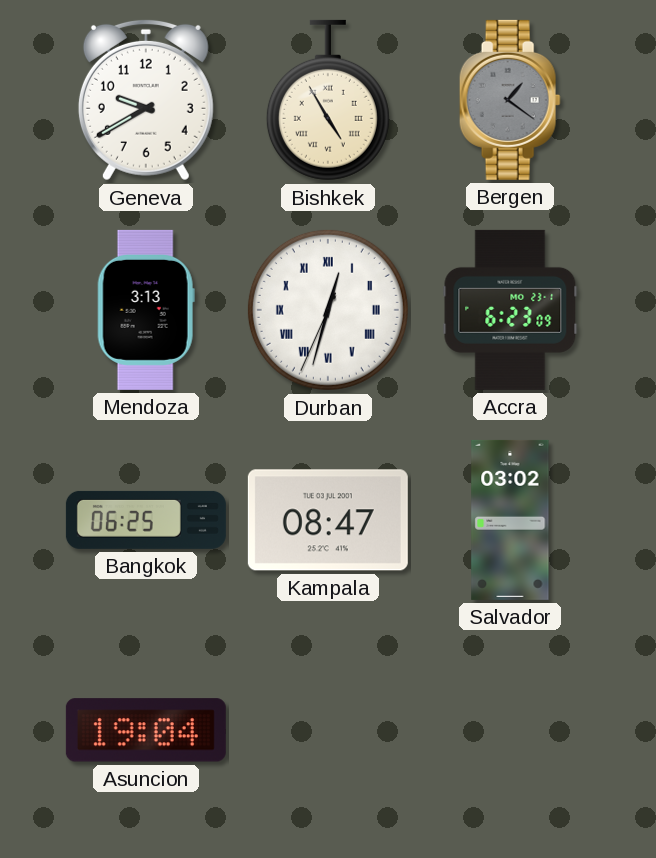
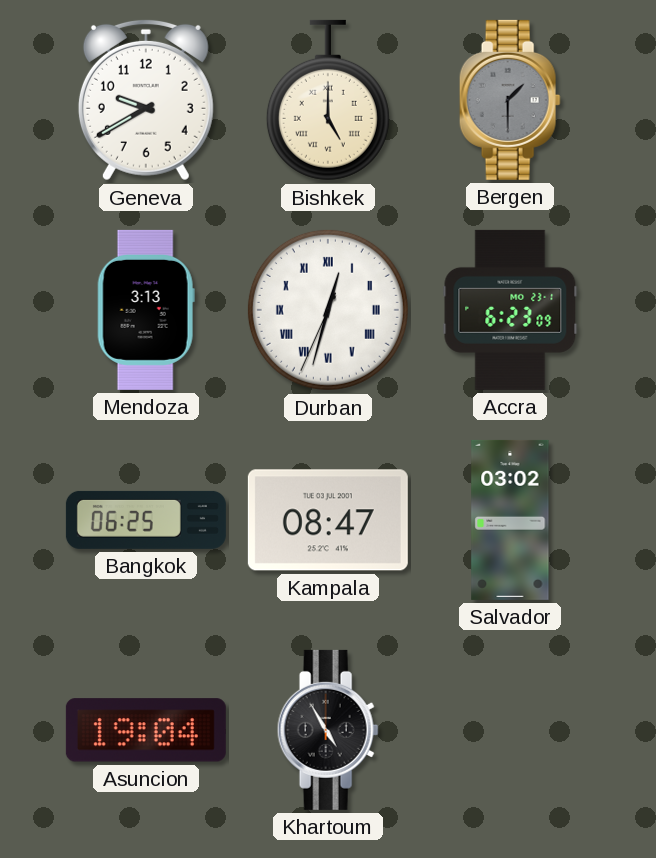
Bishkek: 4:55 -> 5:00 (328, 100)
Bergen: 1:21 -> 1:30 (510, 100)
Khartoum: none -> 4:55 (328, 730)
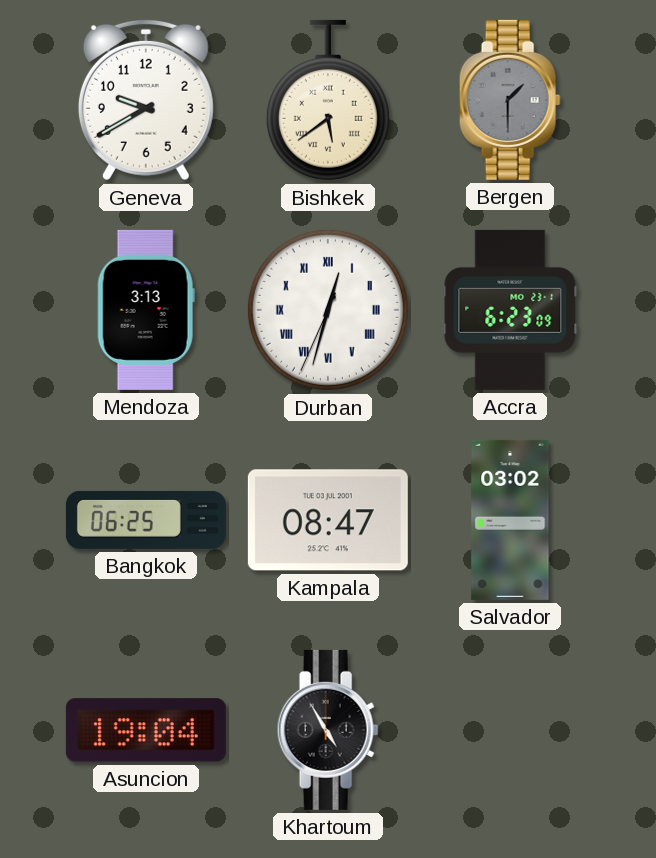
Bishkek: 5:00 -> 5:39 (328, 100)
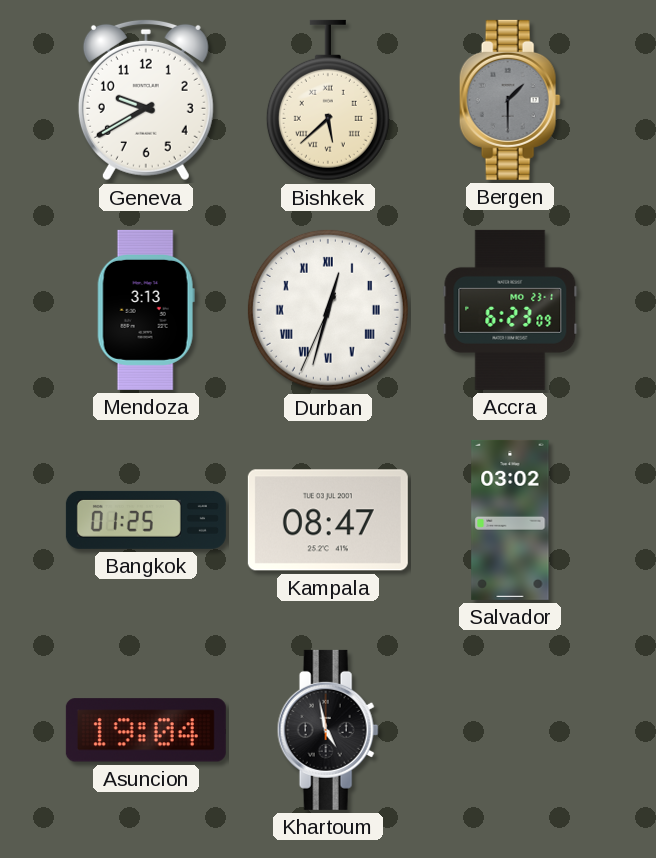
Bishkek: 5:39 -> 5:38 (328, 100)
Bangkok: 06:25 -> 01:25 (146, 520)
Khartoum: 4:55 -> 4:58 (328, 730)
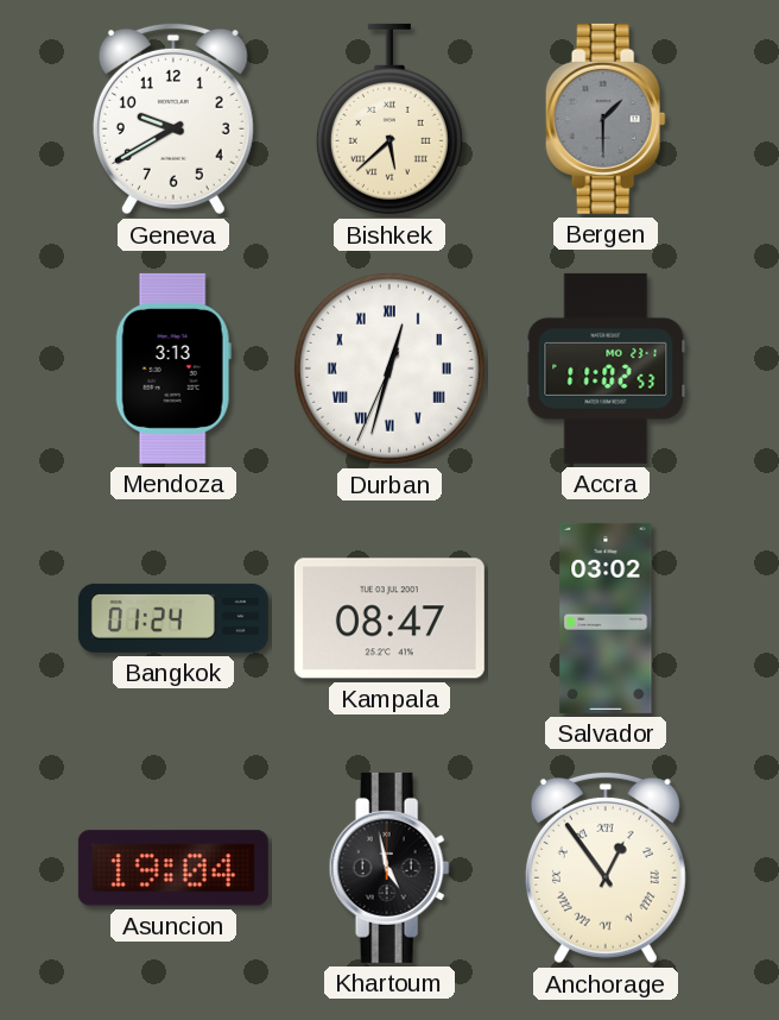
Accra: 6:23 -> 11:02 (606, 369)
Bangkok: 01:25 -> 01:24 (173, 618)
Anchorage: none -> 12:54 (606, 868)
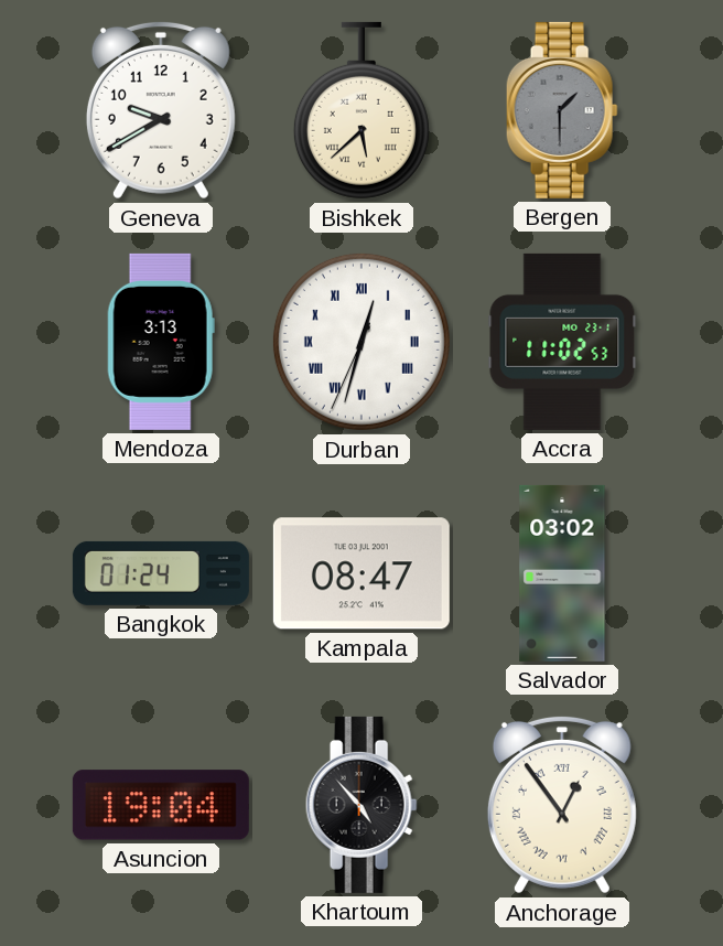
Khartoum: 4:58 -> 4:53 (361, 805)
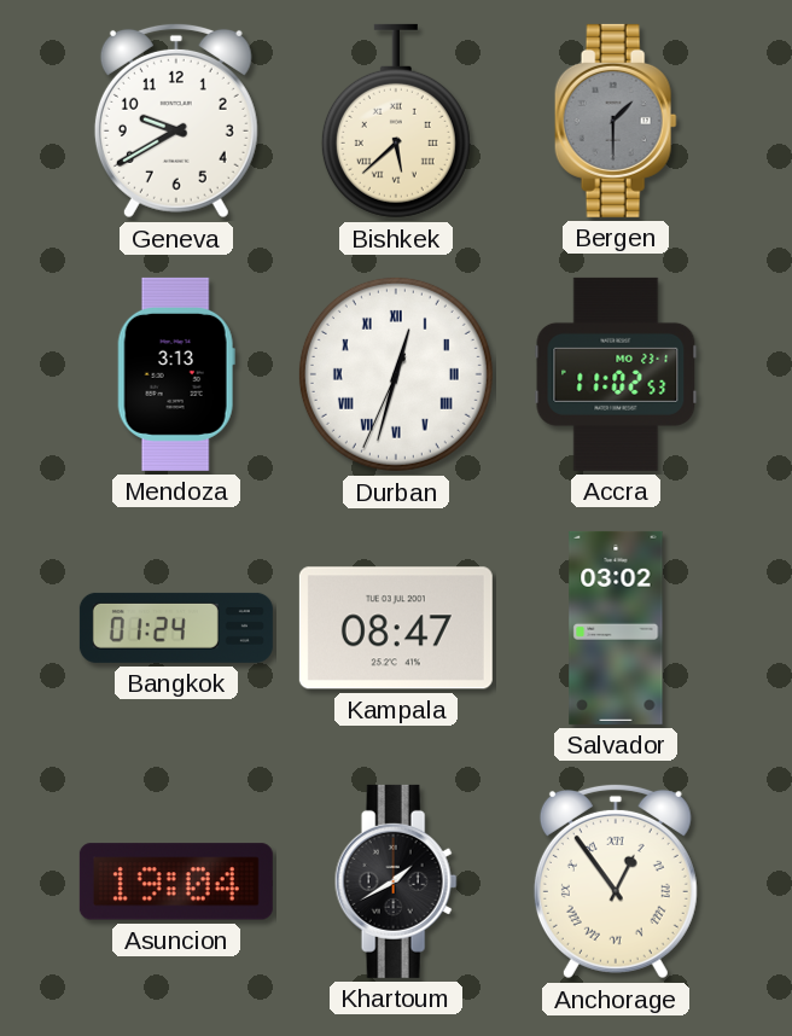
Khartoum: 4:53 -> 1:40 (396, 881)
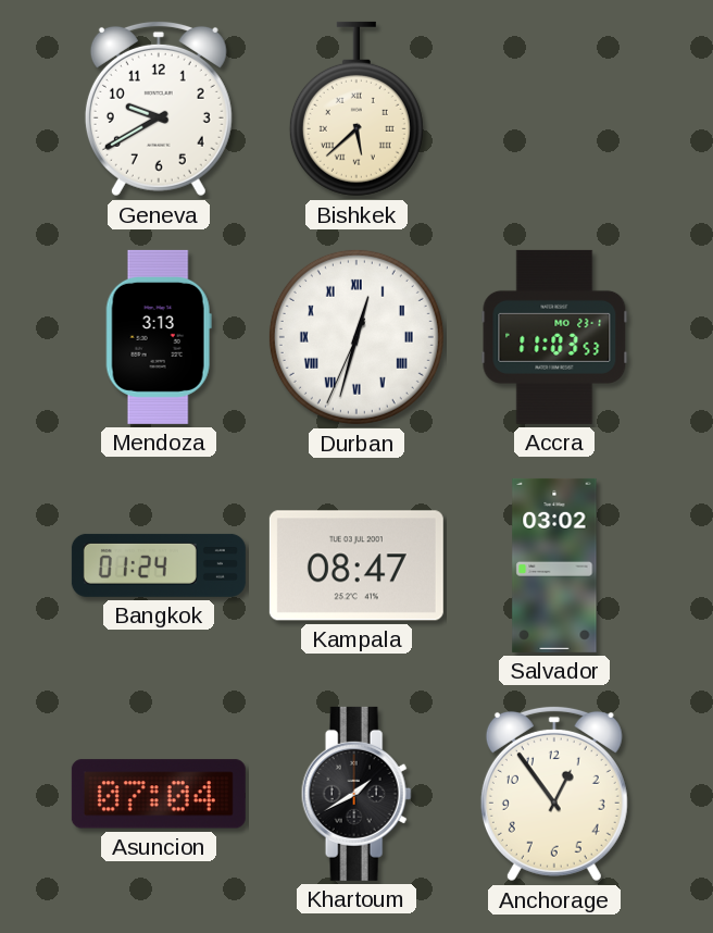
Bergen: 1:30 -> none (616, 121)
Accra: 11:02 -> 11:03 (554, 337)
Asuncion: 19:04 -> 07:04 (159, 794)
Anchorage numerals: Roman -> Arabic (554, 794)
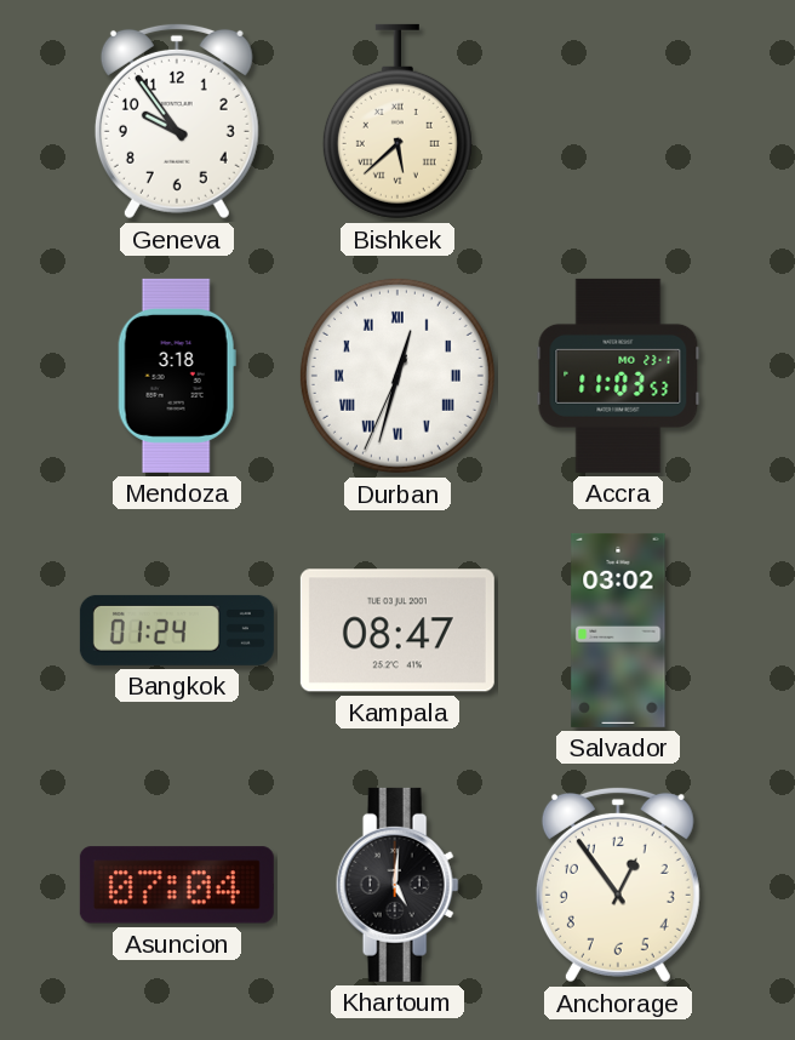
Geneva: 9:40 -> 9:54 (177, 121)
Mendoza: 3:13 -> 3:18 (177, 376)
Khartoum: 1:40 -> 5:01 (397, 885)
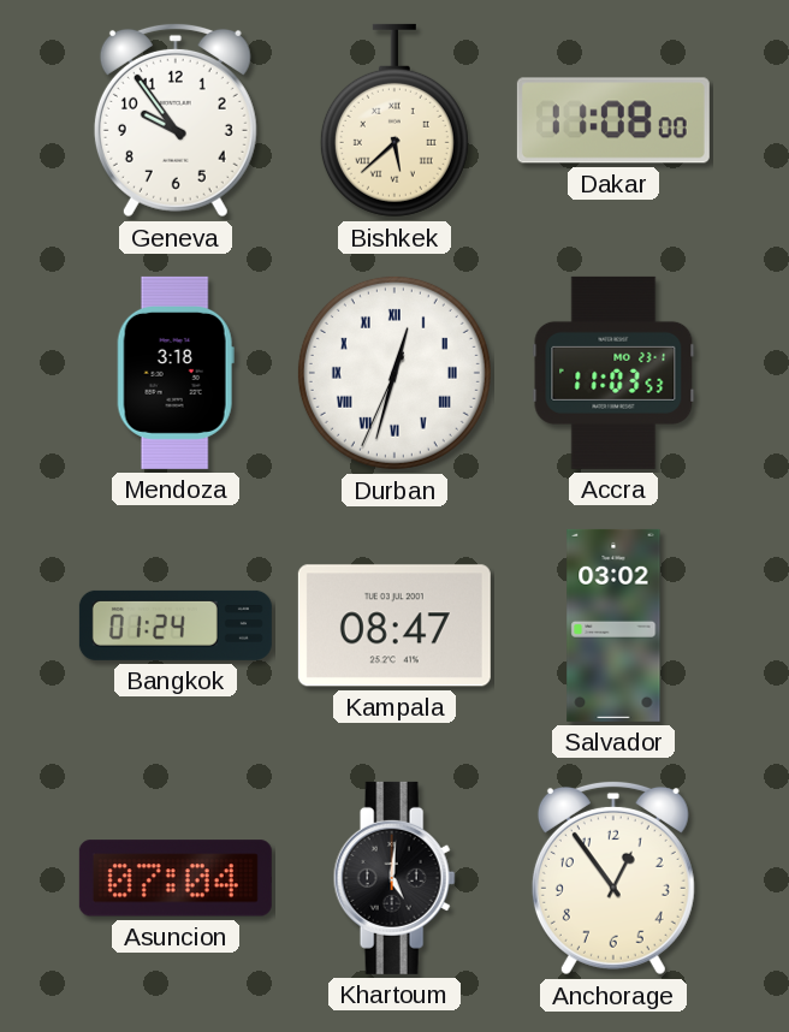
Dakar: none -> 11:08 (613, 120)
